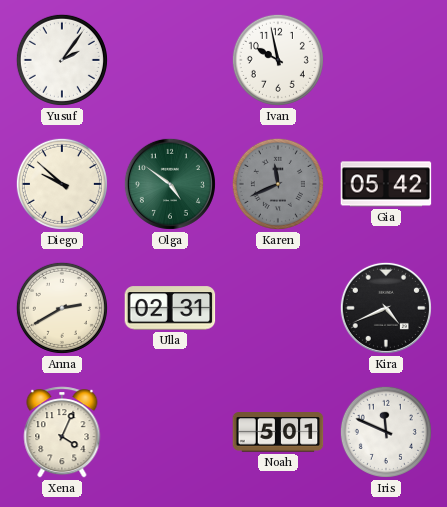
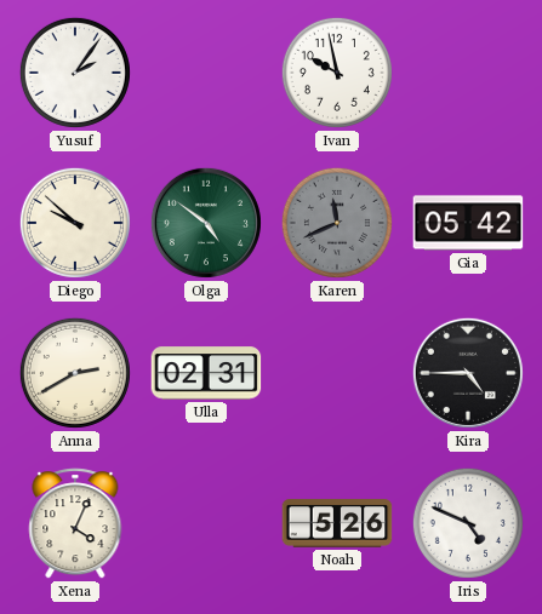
Kira: 4:41 -> 4:45 (468, 373)
Noah: 5:01 -> 5:26 (337, 523)
Iris: 11:49 -> 4:49 (468, 523)
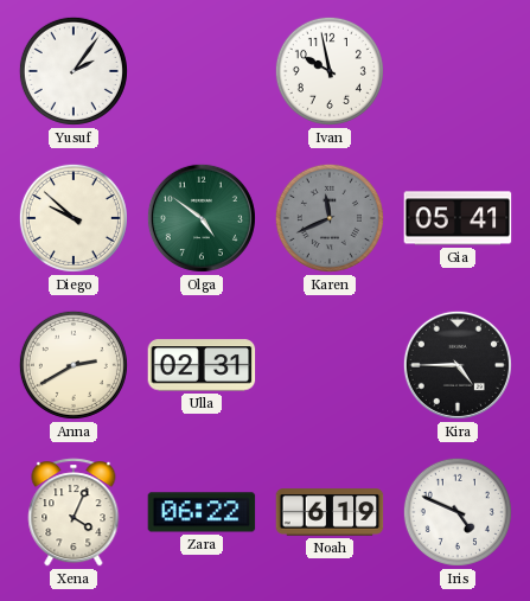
Gia: 05:42 -> 05:41 (458, 218)
Zara: none -> 06:22 (202, 512)
Noah: 5:26 -> 6:19 (330, 512)
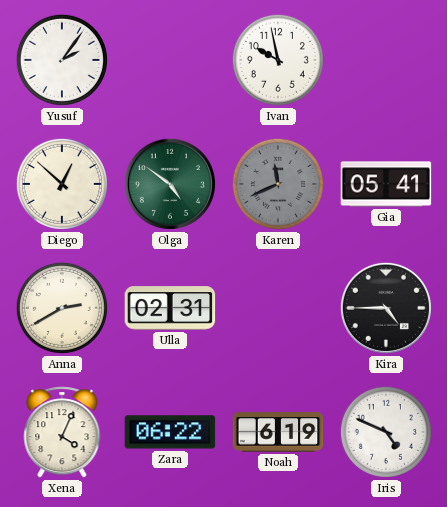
Diego: 9:52 -> 12:52 (62, 184)
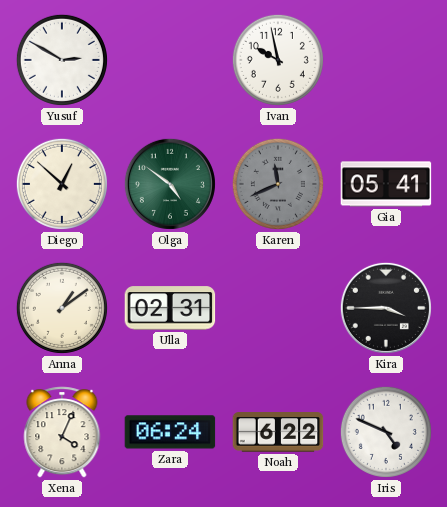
Yusuf: 2:06 -> 2:50 (62, 60)
Anna: 2:40 -> 1:09 (62, 308)
Kira: 4:45 -> 3:45 (386, 308)
Zara: 06:22 -> 06:24 (170, 432)
Noah: 6:19 -> 6:22 (278, 432)
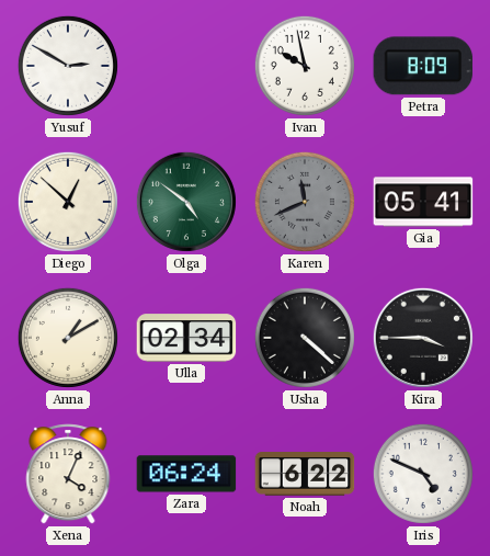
Petra: none -> 8:09 (423, 66)
Anna: 1:09 -> 1:10 (68, 338)
Ulla: 02:31 -> 02:34 (186, 338)
Usha: none -> 4:22 (305, 338)
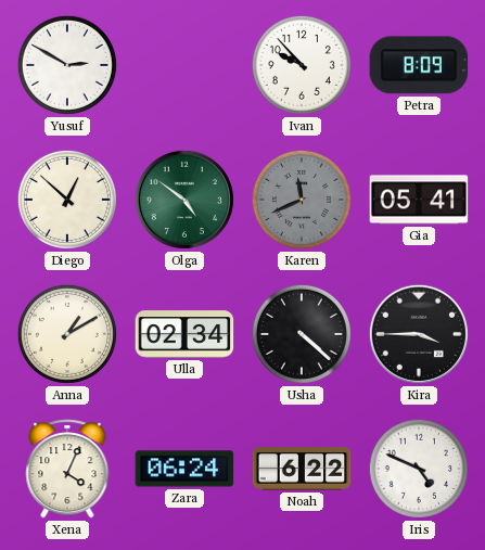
Ivan: 9:58 -> 9:53 (302, 65)
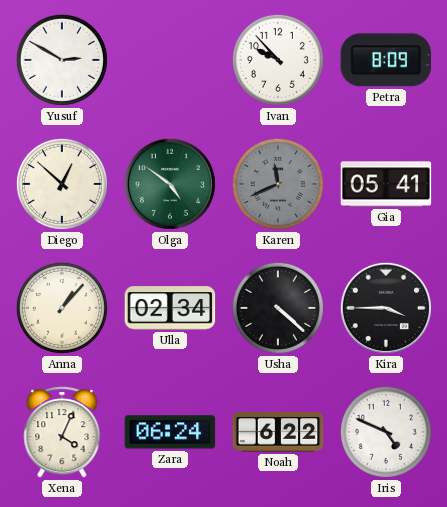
Anna: 1:10 -> 1:07 (62, 308)
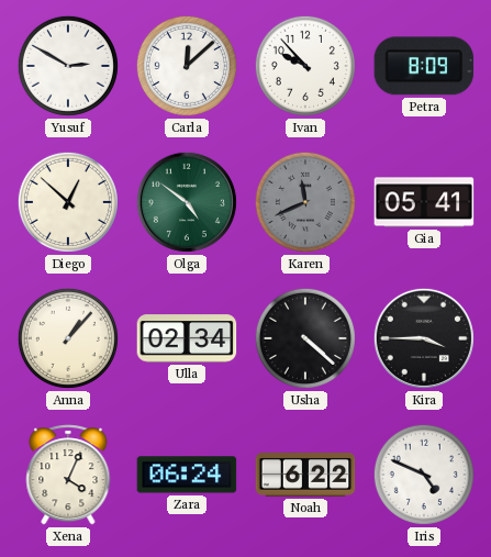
Carla: none -> 12:08 (187, 66)
